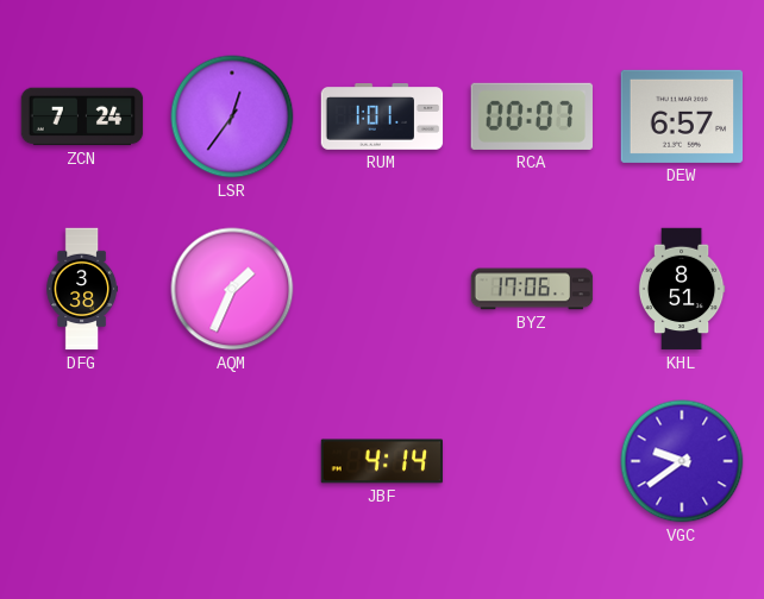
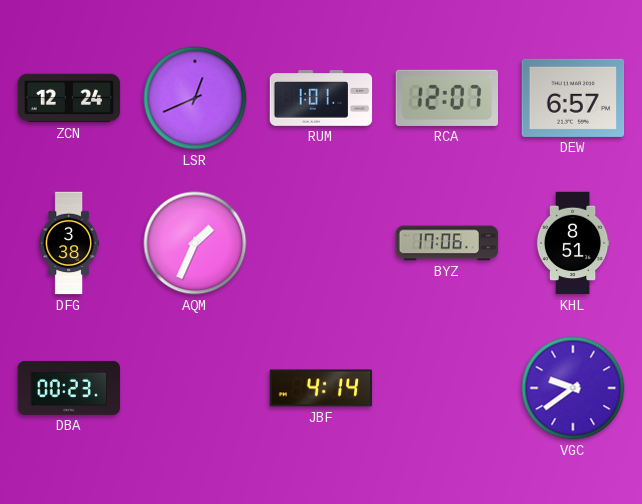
ZCN: 7:24 -> 12:24 (69, 98)
LSR: 12:36 -> 12:41 (195, 98)
RCA: 00:07 -> 12:07 (446, 98)
DBA: none -> 00:23 (69, 388)
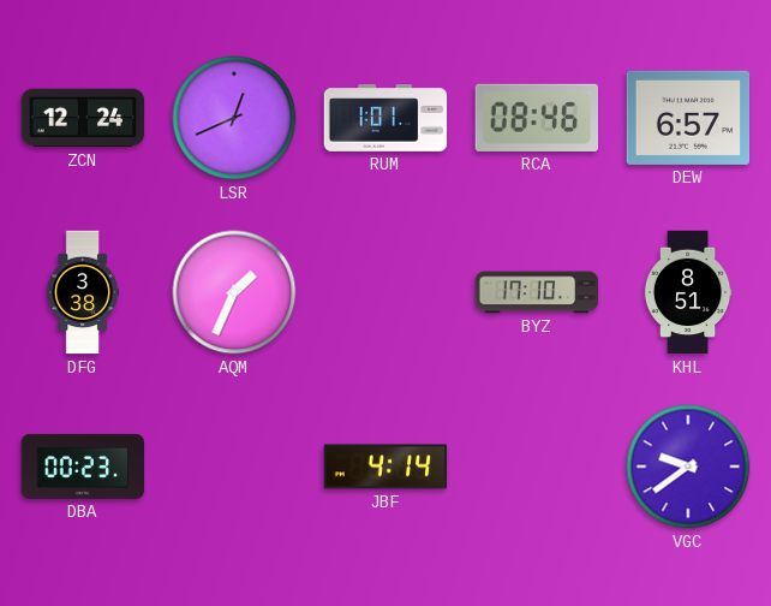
RCA: 12:07 -> 08:46 (536, 118)
BYZ: 17:06 -> 17:10 (537, 292)
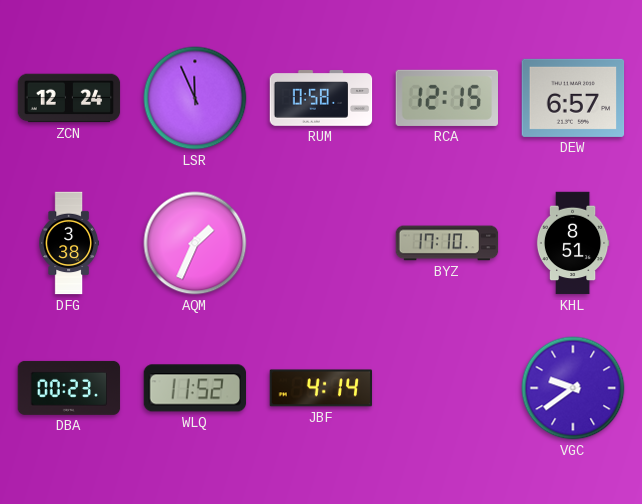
LSR: 12:41 -> 11:56 (195, 98)
RUM: 1:01 -> 0:58 (321, 99)
RCA: 08:46 -> 12:15 (446, 98)
WLQ: none -> 11:52 (195, 388)
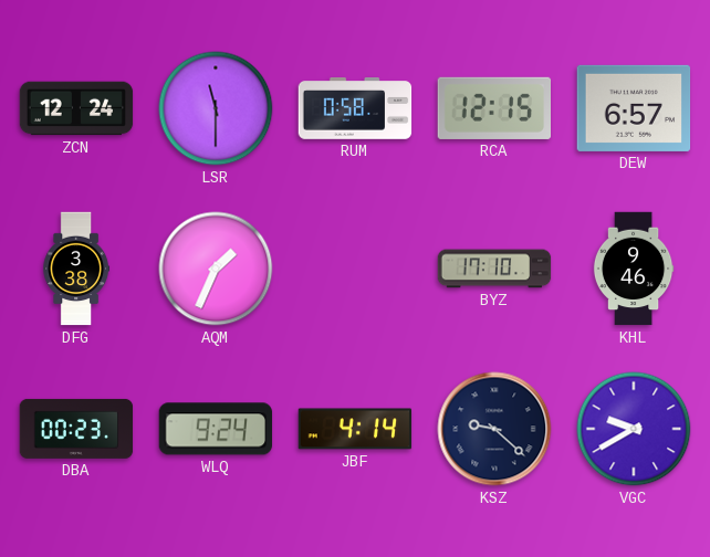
LSR: 11:56 -> 11:30 (216, 108)
KHL: 8:51 -> 9:46 (634, 269)
WLQ: 11:52 -> 9:24 (216, 429)
KSZ: none -> 9:22 (494, 429)
VGC: 9:39 -> 9:40 (634, 429)
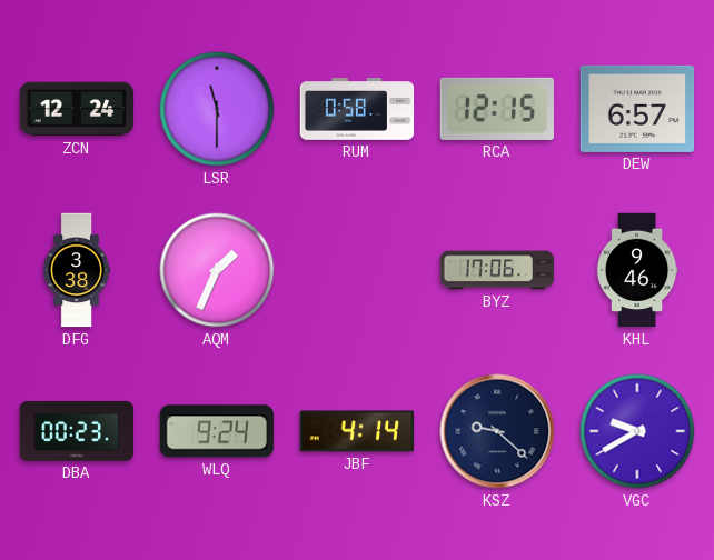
BYZ: 17:10 -> 17:06 (497, 270)
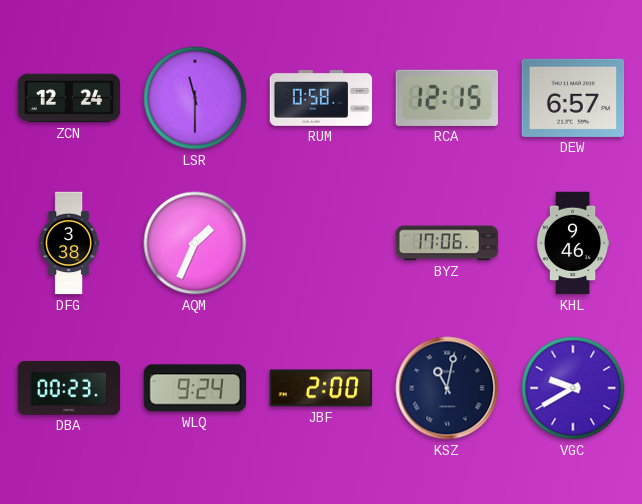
JBF: 4:14 -> 2:00 (321, 388)
KSZ: 9:22 -> 11:02 (447, 388)
